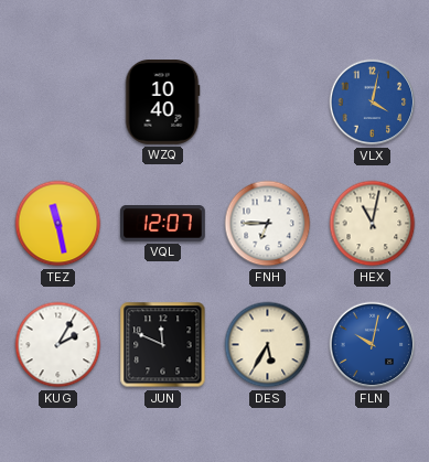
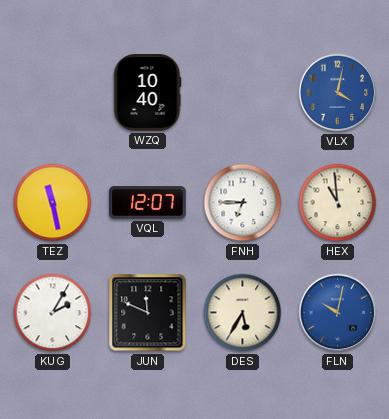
HEX: 11:02 -> 10:59 (338, 203)
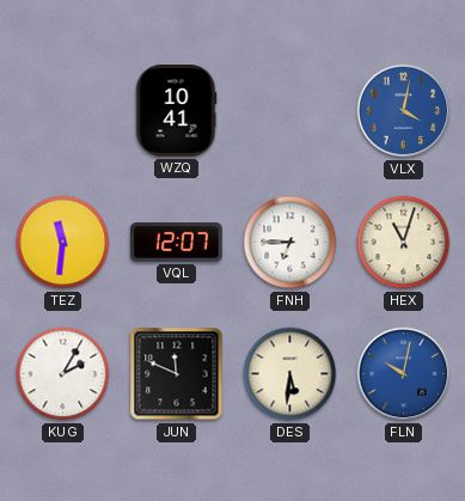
WZQ: 10:40 -> 10:41 (176, 111)
TEZ: 11:28 -> 11:31 (63, 243)
HEX: 10:59 -> 11:03 (404, 243)
DES: 5:35 -> 5:31 (290, 374)
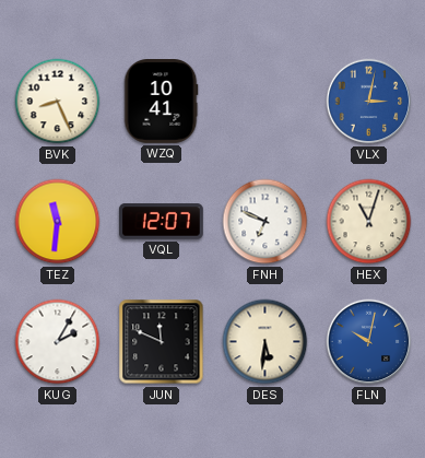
BVK: none -> 8:26 (58, 102)
VLX: 4:02 -> 3:02 (369, 102)
FNH: 6:45 -> 6:49 (265, 222)
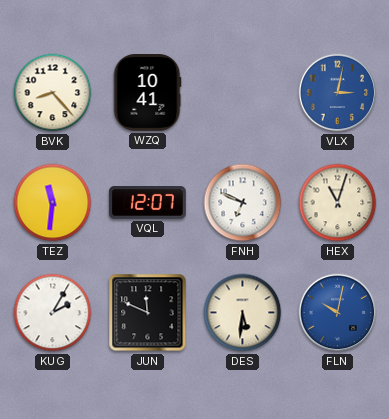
BVK: 8:26 -> 8:23 (53, 93)
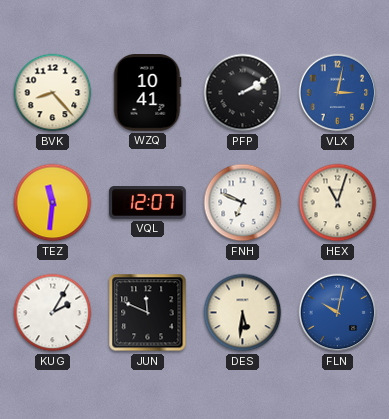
PFP: none -> 2:10 (243, 93)
